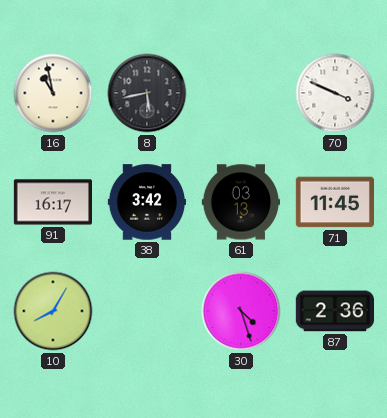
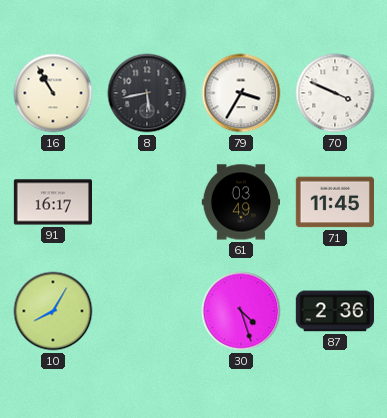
16: 10:58 -> 10:55 (53, 93)
79: none -> 3:35 (241, 93)
38: 3:42 -> none (146, 202)
61: 03:13 -> 03:49 (240, 202)
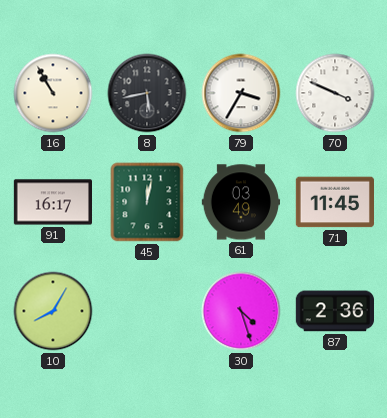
45: none -> 12:02 (147, 202)
